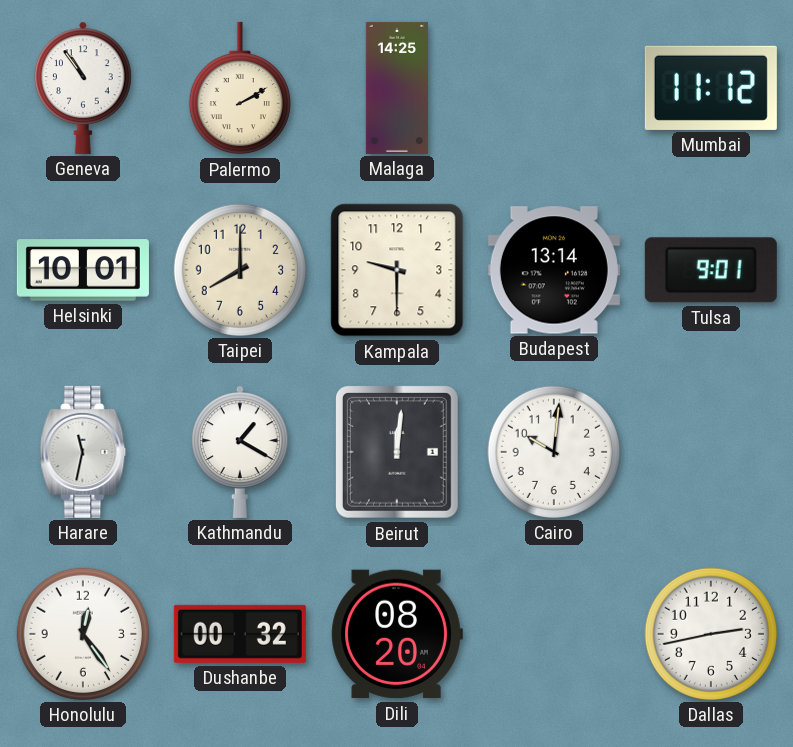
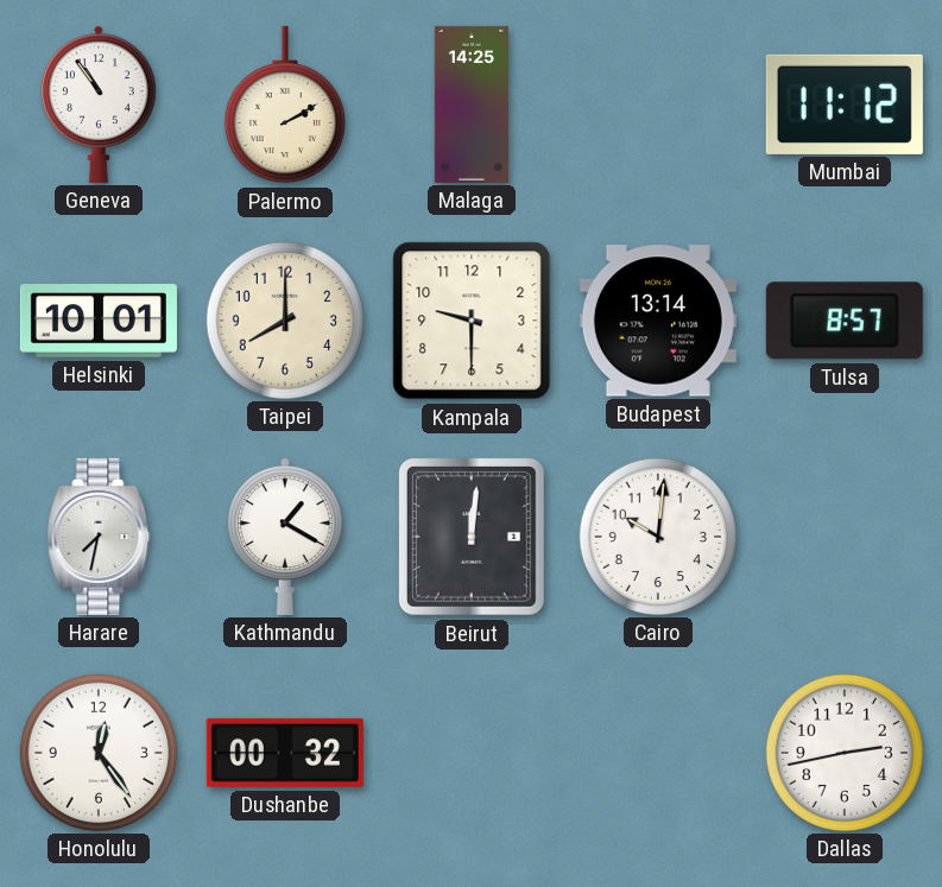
Tulsa: 9:01 -> 8:57 (845, 321)
Harare: 11:32 -> 7:32 (99, 537)
Dili: 08:20 -> none (397, 634)
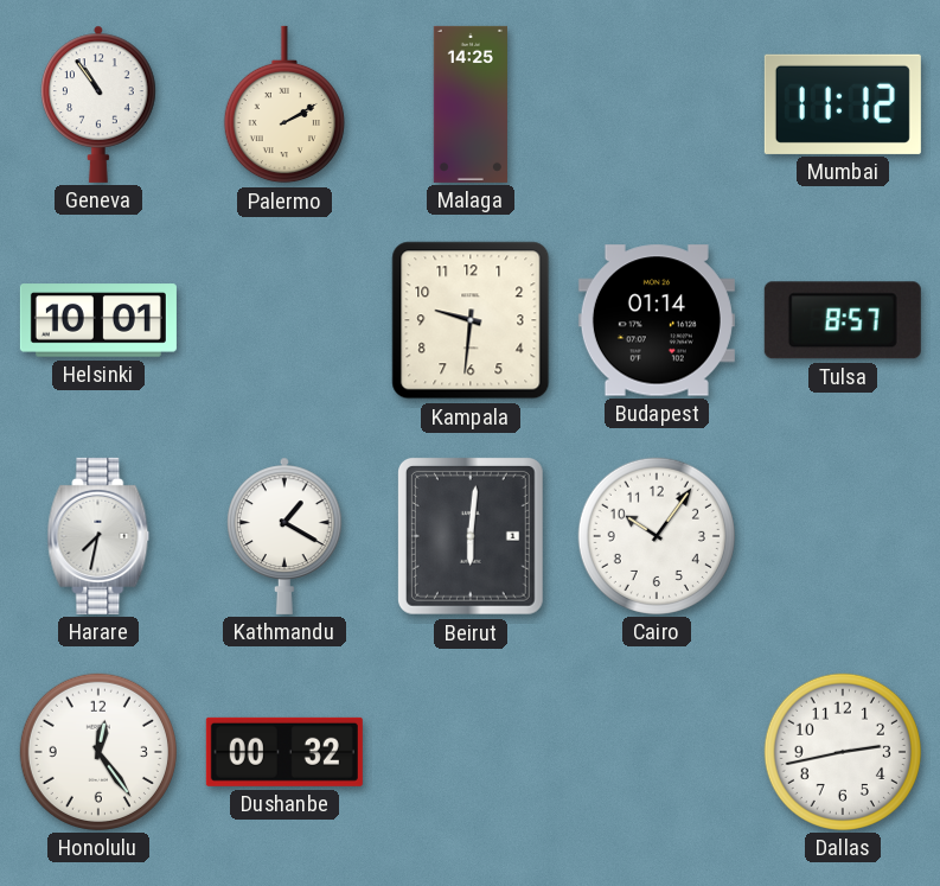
Taipei: 8:00 -> none (285, 321)
Kampala: 9:30 -> 9:31 (471, 320)
Budapest: 13:14 -> 01:14 (657, 320)
Beirut: 12:01 -> 6:01 (471, 536)
Cairo: 10:01 -> 10:06 (657, 536)
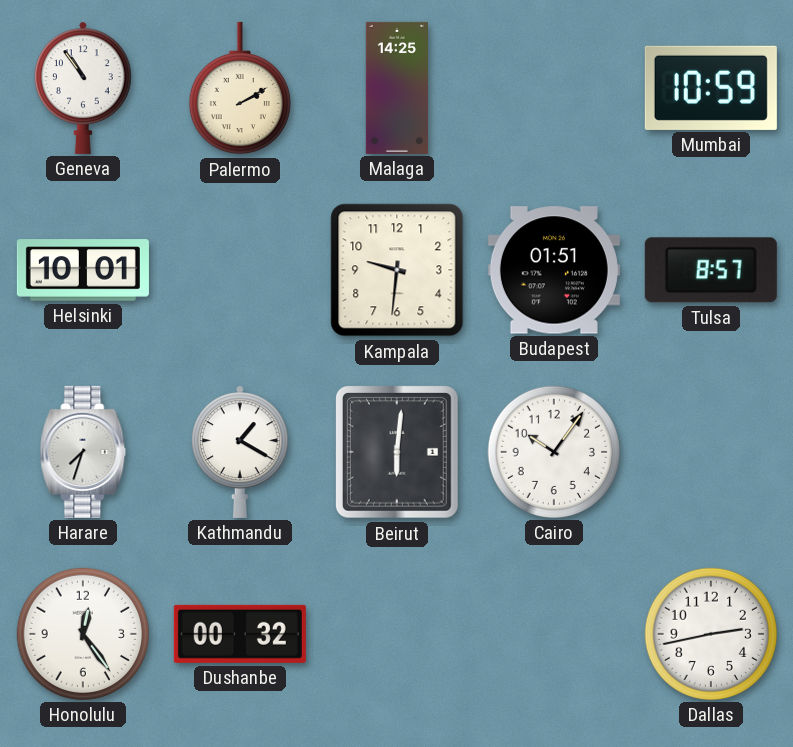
Mumbai: 11:12 -> 10:59 (711, 88)
Budapest: 01:14 -> 01:51 (554, 270)
Harare: 7:32 -> 7:33 (83, 452)
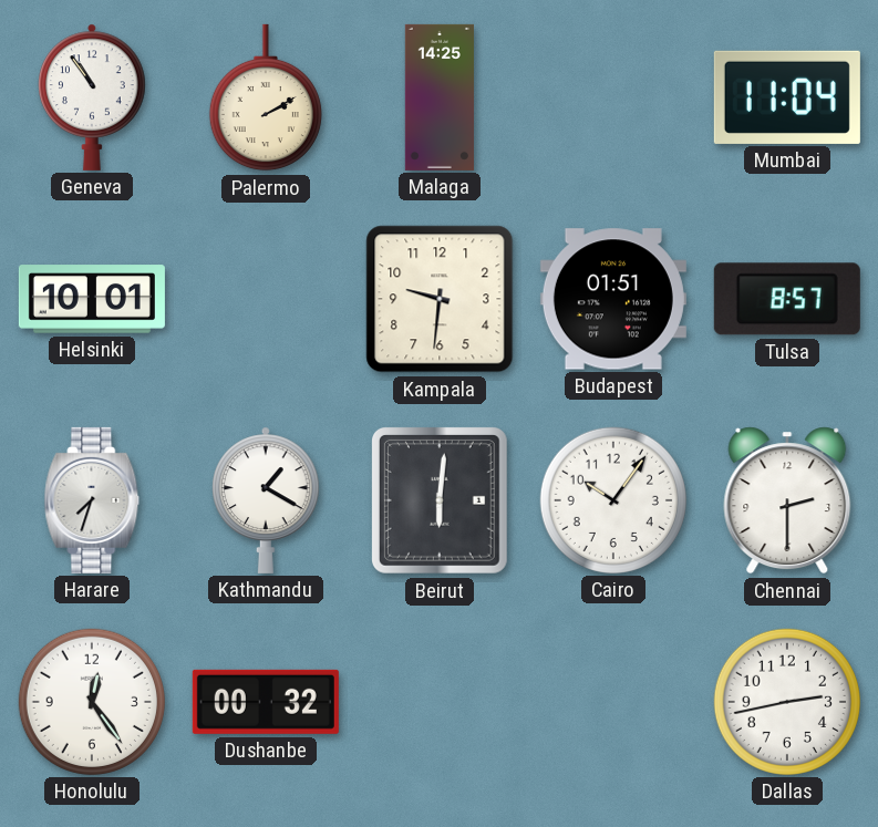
Mumbai: 10:59 -> 11:04 (787, 97)
Chennai: none -> 2:30 (787, 500)
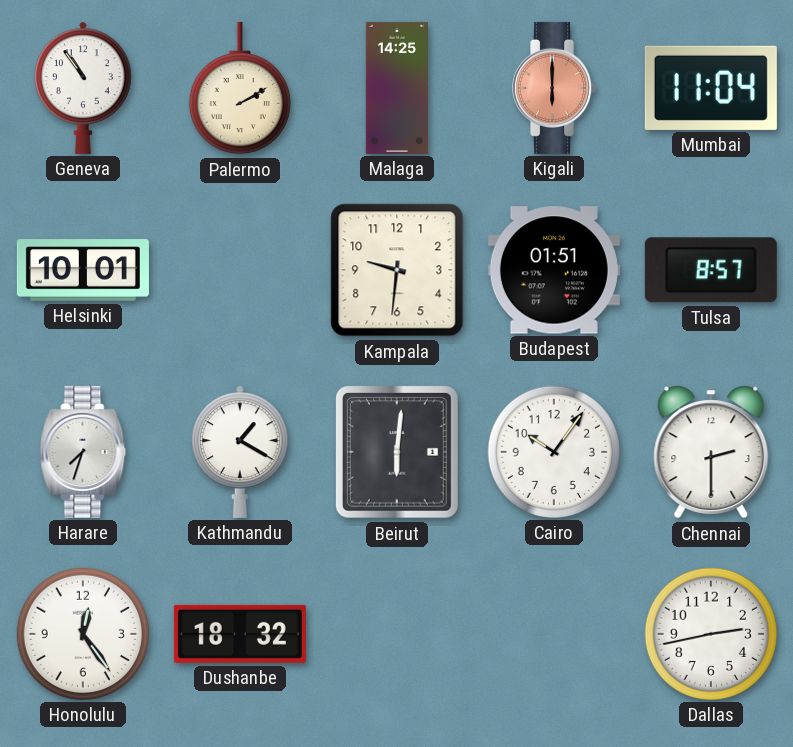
Kigali: none -> 6:00 (555, 88)
Dushanbe: 00:32 -> 18:32 (240, 634)
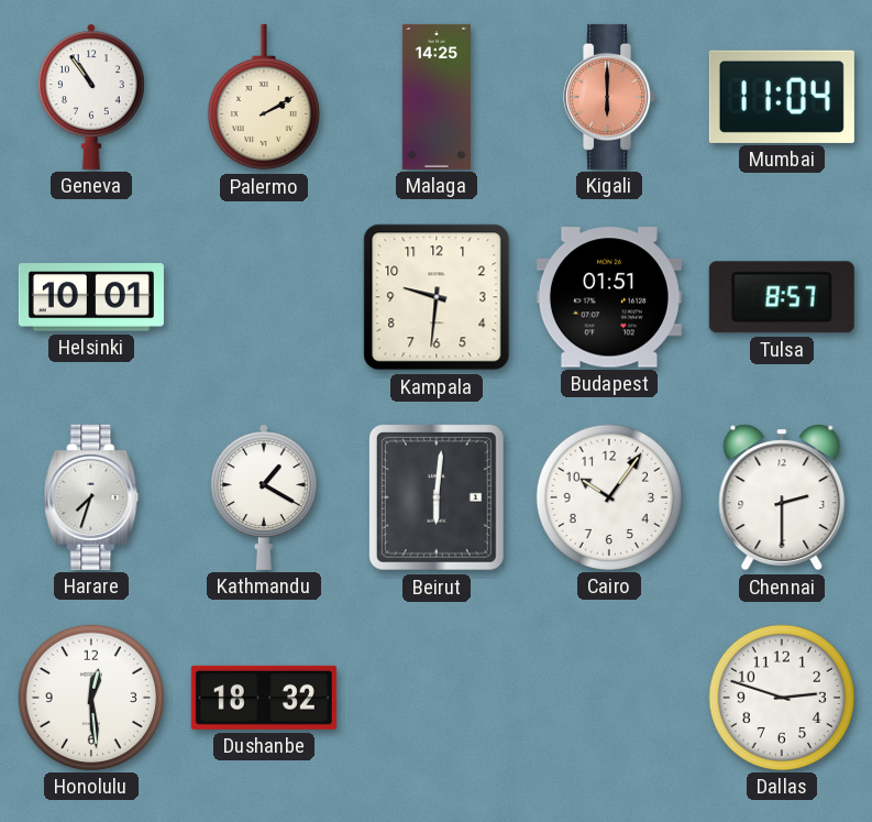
Honolulu: 12:24 -> 12:29 (91, 698)
Dallas: 2:43 -> 2:48 (782, 698)
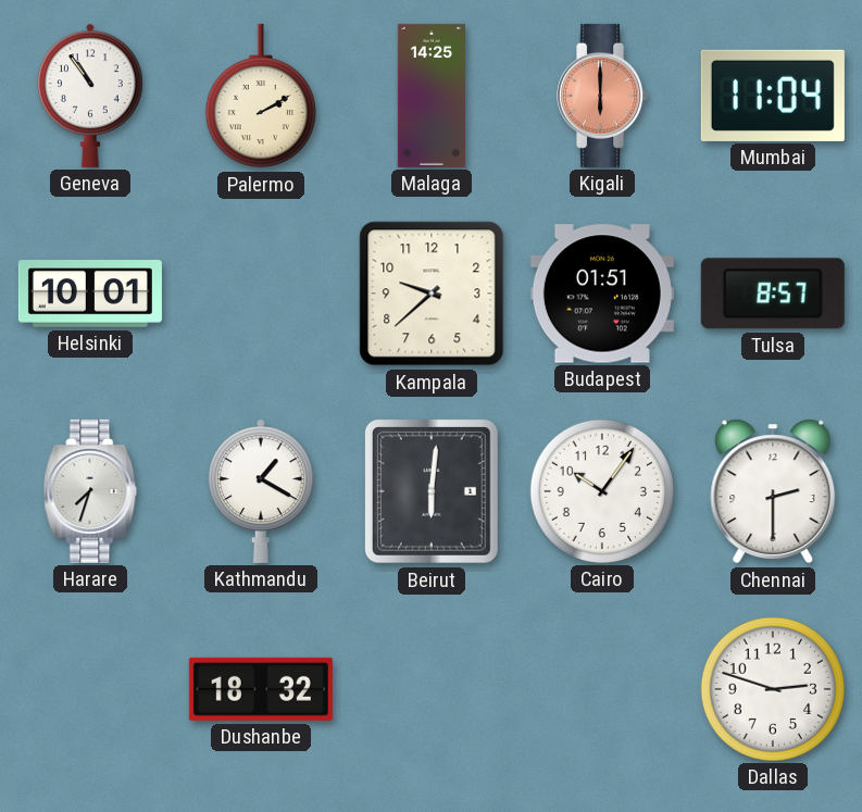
Kampala: 9:31 -> 9:38 (432, 293)
Honolulu: 12:29 -> none (91, 698)
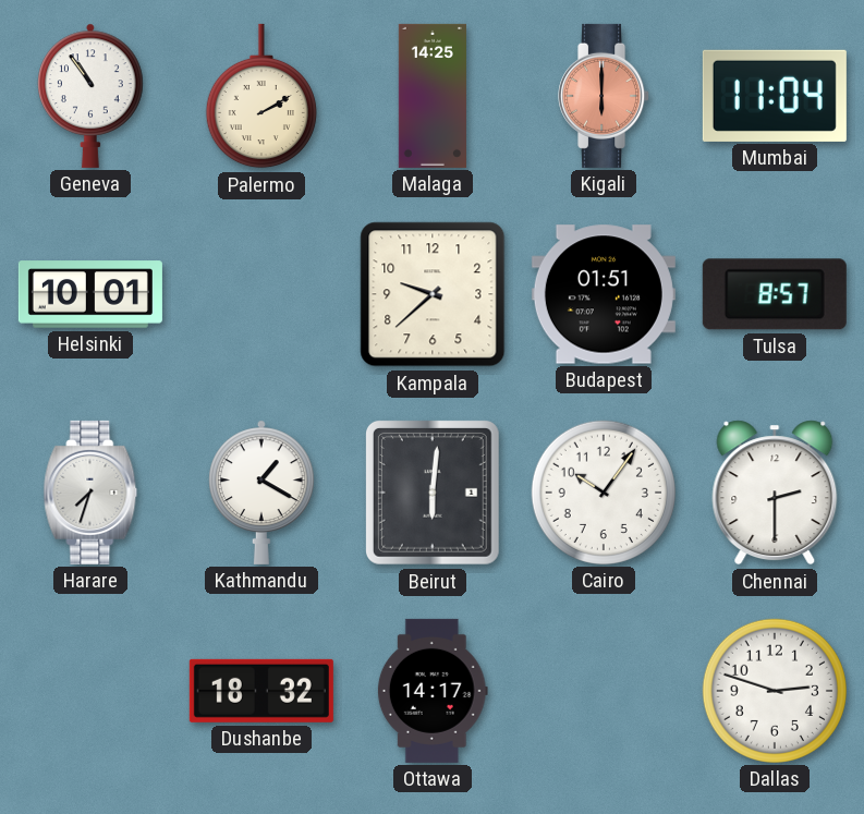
Ottawa: none -> 14:17 (433, 691)
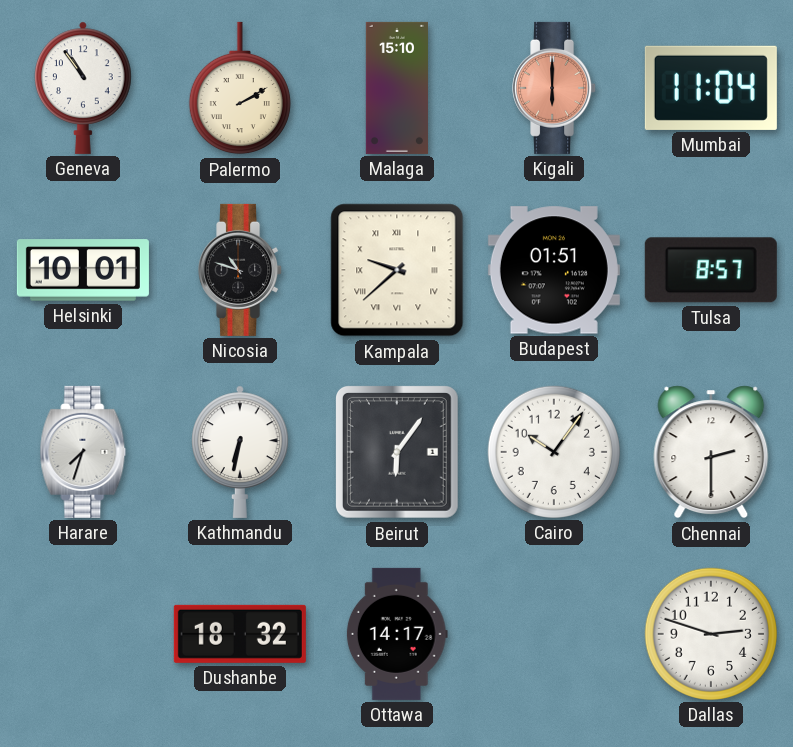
Malaga: 14:25 -> 15:10 (396, 88)
Nicosia: none -> 10:48 (241, 270)
Kampala numerals: Arabic -> Roman (397, 270)
Kathmandu: 1:20 -> 6:32 (240, 452)
Beirut: 6:01 -> 6:06 (397, 452)
